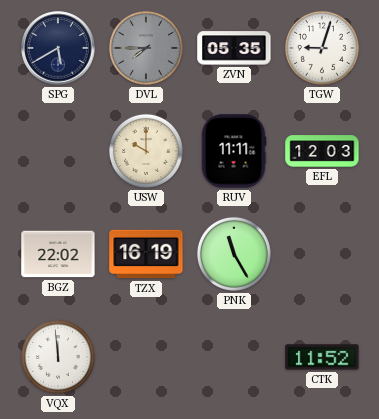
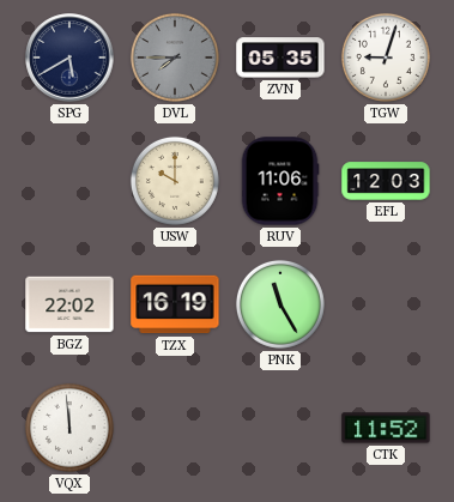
RUV: 11:11 -> 11:06 (280, 181)
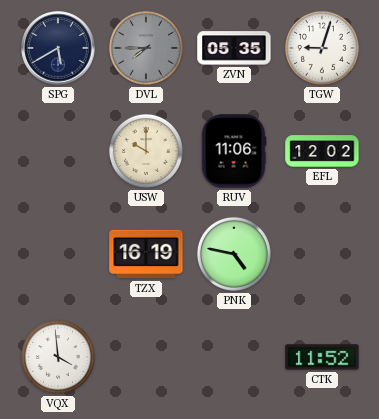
EFL: 12:03 -> 12:02 (322, 151)
BGZ: 22:02 -> none (69, 304)
PNK: 11:25 -> 4:47 (234, 254)
VQX: 11:59 -> 3:59 (58, 357)
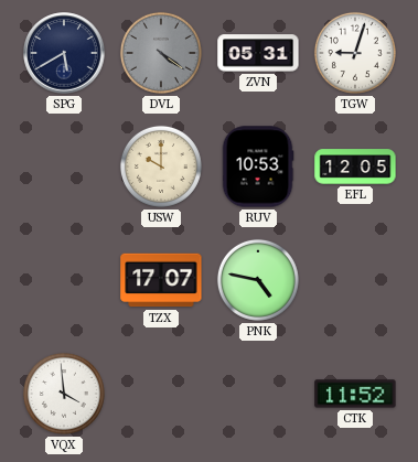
DVL: 7:45 -> 4:21 (161, 53)
ZVN: 05:35 -> 05:31 (258, 53)
RUV: 11:06 -> 10:53 (258, 166)
EFL: 12:02 -> 12:05 (355, 166)
TZX: 16:19 -> 17:07 (161, 280)
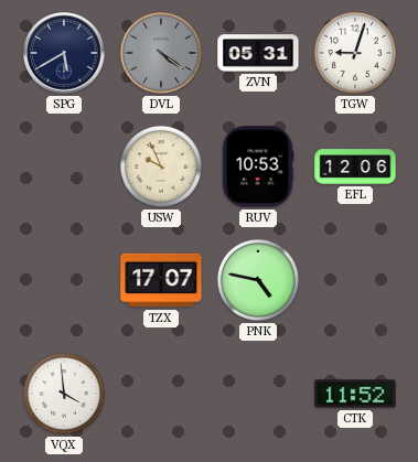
USW: 10:00 -> 9:56 (161, 166)
EFL: 12:05 -> 12:06 (355, 166)
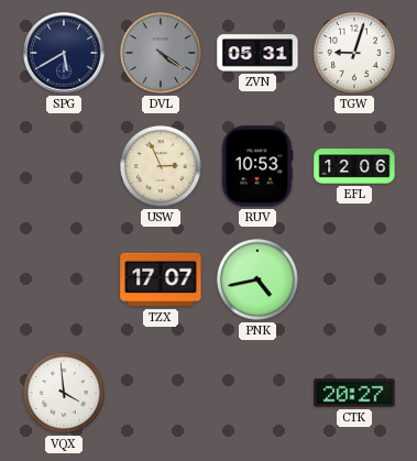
USW: 9:56 -> 2:56 (161, 166)
PNK: 4:47 -> 4:43 (257, 279)
CTK: 11:52 -> 20:27 (354, 393)
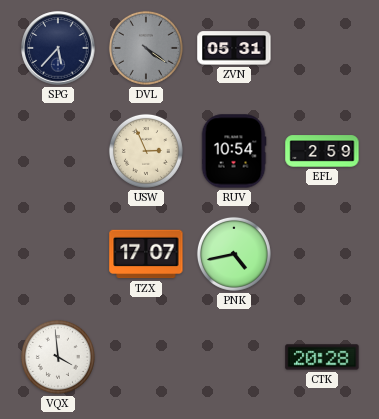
SPG: 5:40 -> 5:37 (58, 48)
TGW: 9:03 -> none (354, 53)
RUV: 10:53 -> 10:54 (234, 151)
EFL: 12:06 -> 2:59 (322, 151)
CTK: 20:27 -> 20:28 (322, 357)
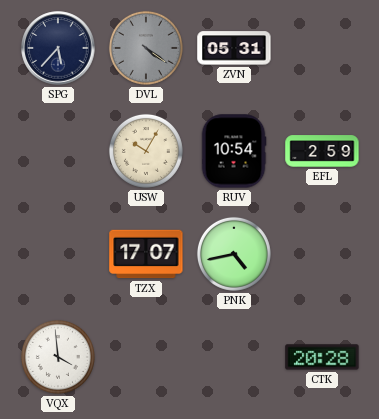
USW: 2:56 -> 10:05 (146, 151)
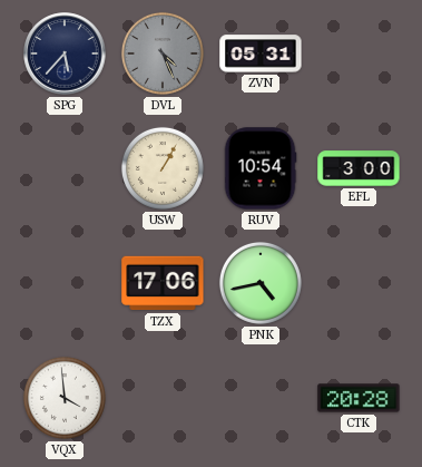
DVL: 4:21 -> 4:26 (163, 53)
USW: 10:05 -> 1:05 (163, 168)
EFL: 2:59 -> 3:00 (359, 168)
TZX: 17:07 -> 17:06 (163, 283)
